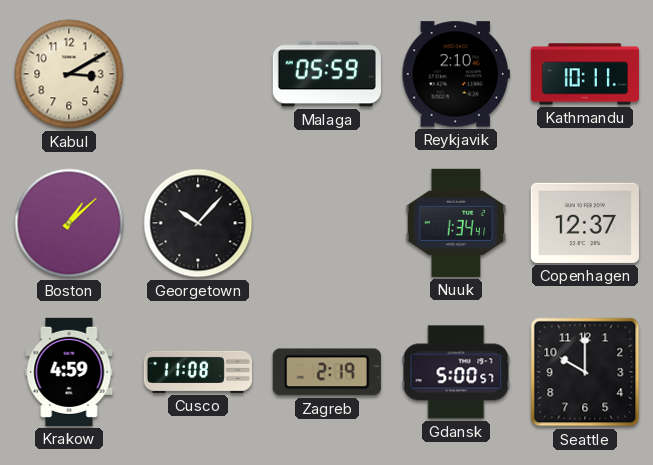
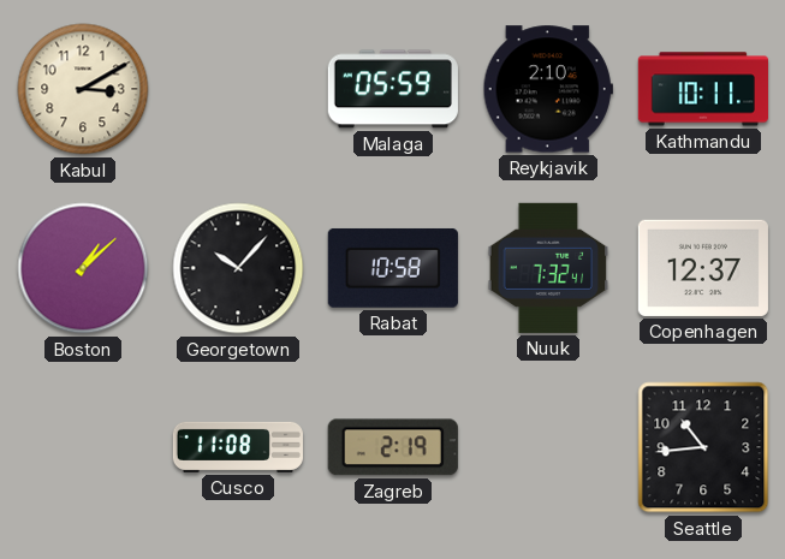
Rabat: none -> 10:58 (393, 268)
Nuuk: 1:34 -> 7:32 (548, 268)
Krakow: 4:59 -> none (69, 372)
Gdansk: 5:00 -> none (456, 372)
Seattle: 10:00 -> 10:44 (703, 447)
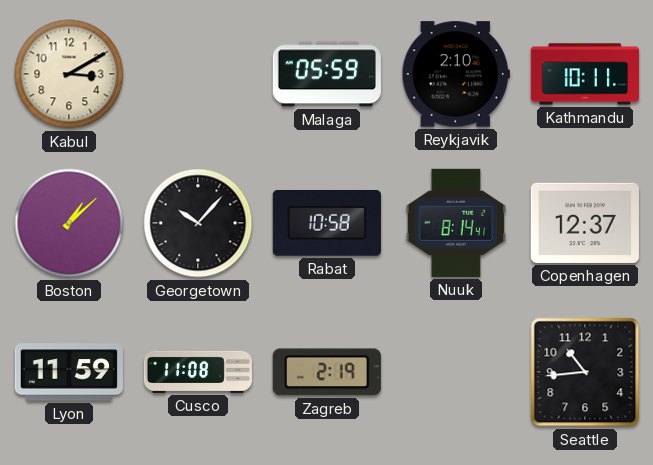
Nuuk: 7:32 -> 8:14 (456, 223)
Lyon: none -> 11:59 (69, 372)
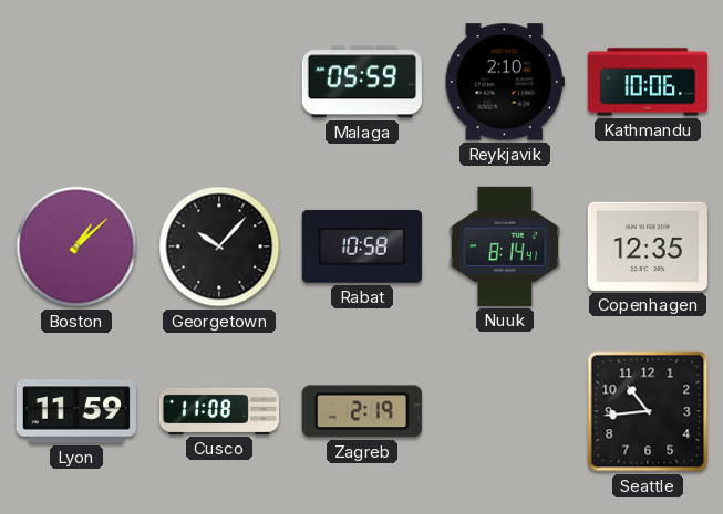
Kabul: 3:10 -> none (69, 74)
Kathmandu: 10:11 -> 10:06 (648, 82)
Copenhagen: 12:37 -> 12:35 (648, 246)
